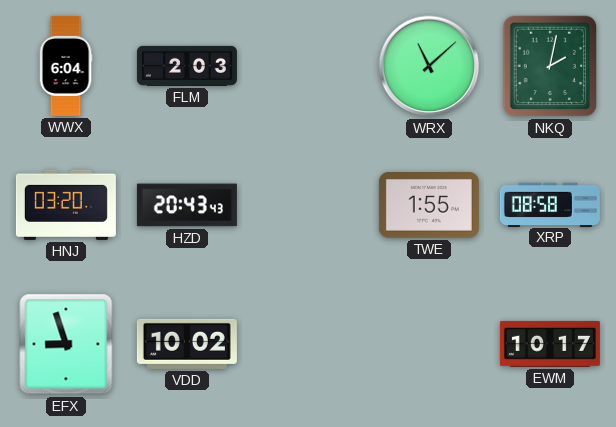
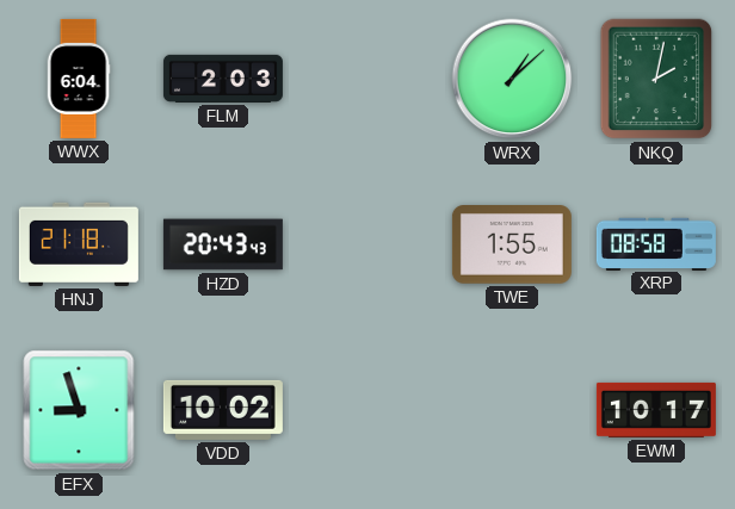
WRX: 11:08 -> 1:08 (512, 79)
HNJ: 03:20 -> 21:18 (79, 244)
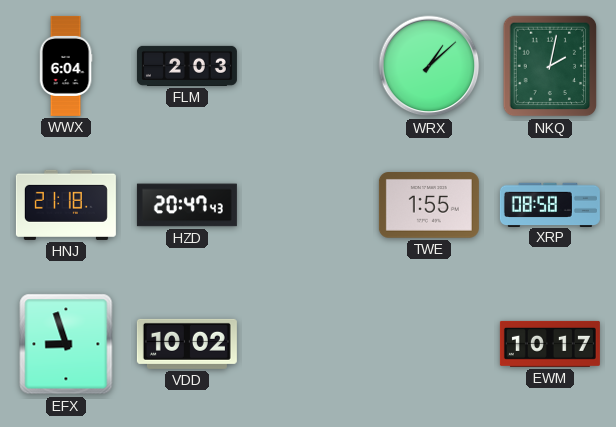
HZD: 20:43 -> 20:47 (187, 205)
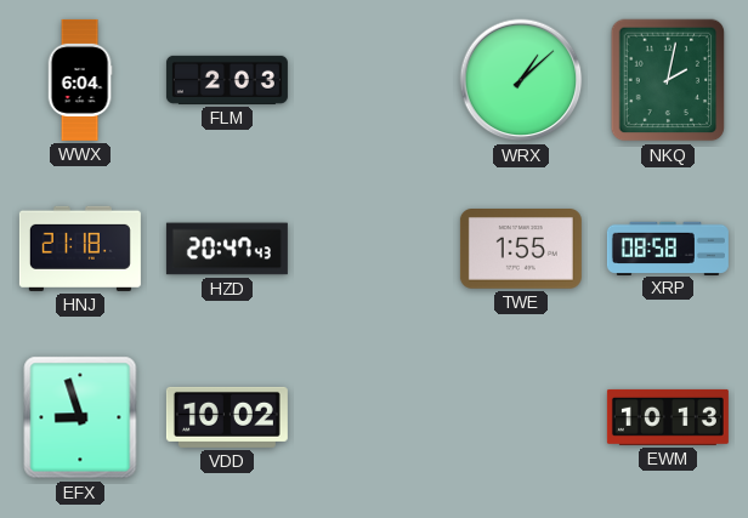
EWM: 10:17 -> 10:13 (668, 417)
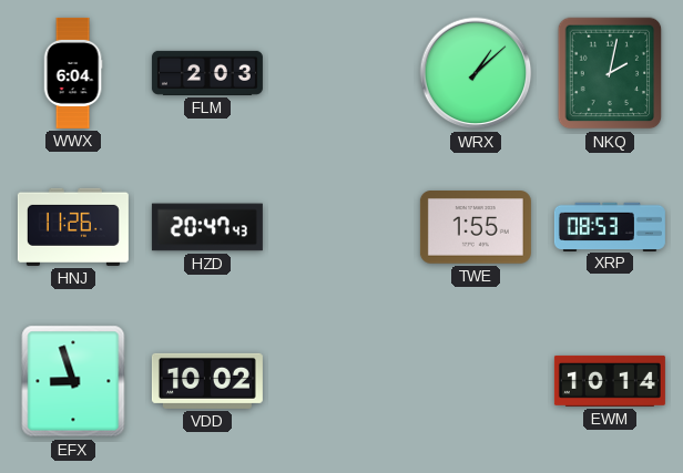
HNJ: 21:18 -> 11:26 (73, 227)
XRP: 08:58 -> 08:53 (610, 226)
EWM: 10:13 -> 10:14 (610, 381)
